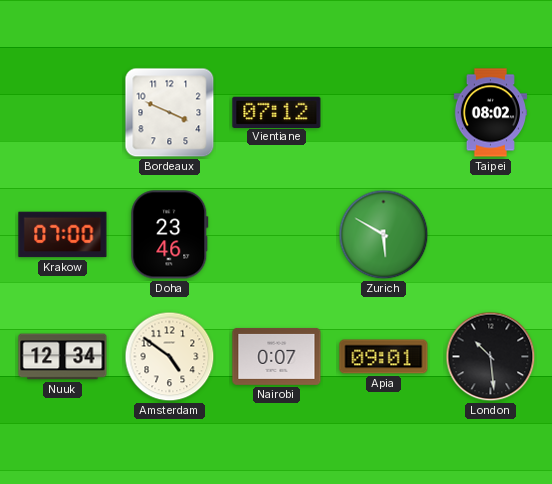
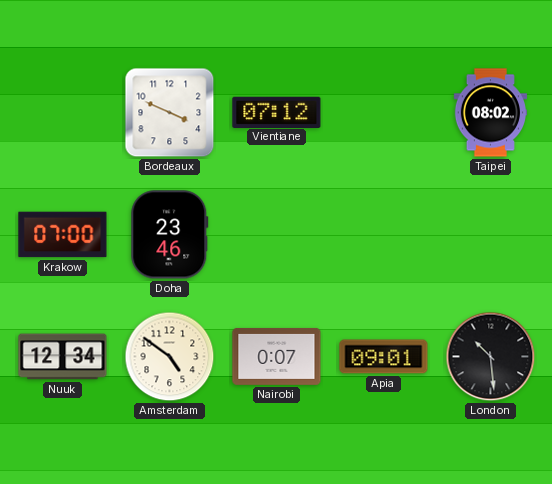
Zurich: 5:50 -> none (384, 235)
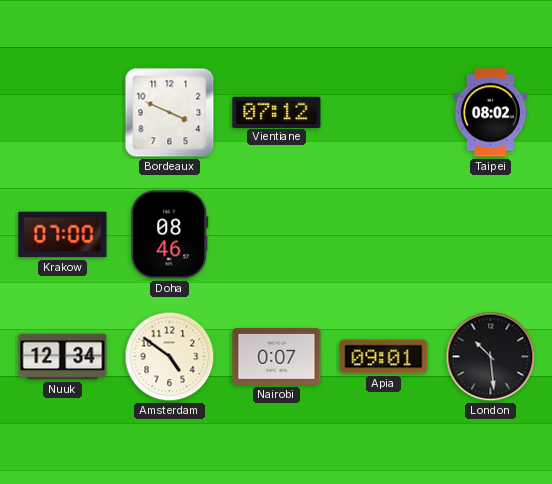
Doha: 23:46 -> 08:46 (170, 235)
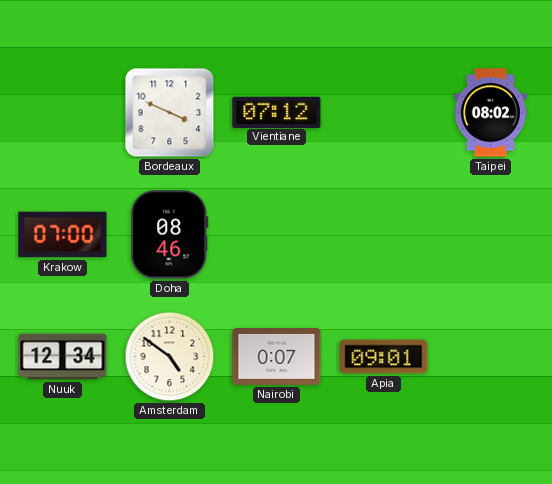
London: 10:29 -> none (491, 357)
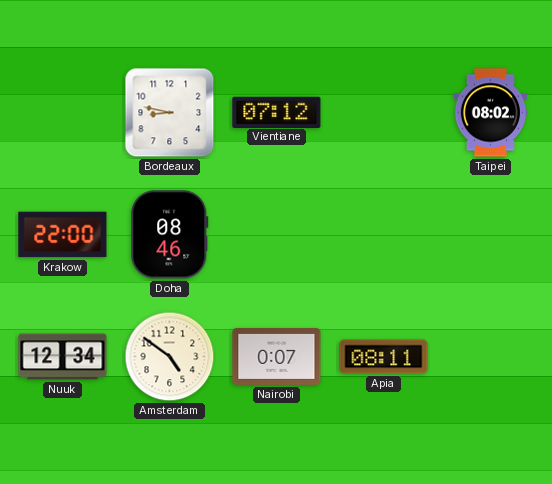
Bordeaux: 3:49 -> 8:47 (170, 113)
Krakow: 07:00 -> 22:00 (63, 235)
Apia: 09:01 -> 08:11 (384, 357)
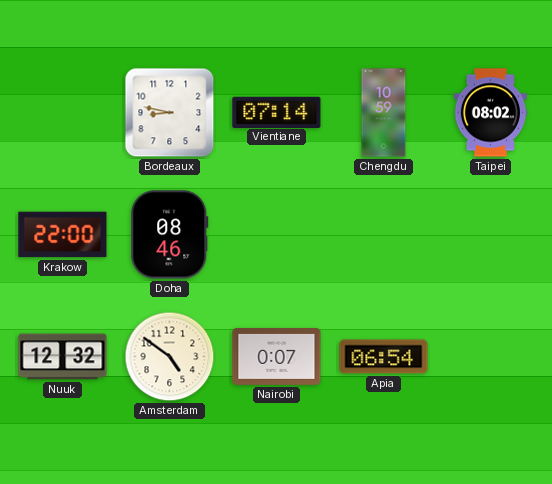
Vientiane: 07:12 -> 07:14 (277, 112)
Chengdu: none -> 10:59 (384, 113)
Nuuk: 12:34 -> 12:32 (63, 357)
Apia: 08:11 -> 06:54 (384, 357)
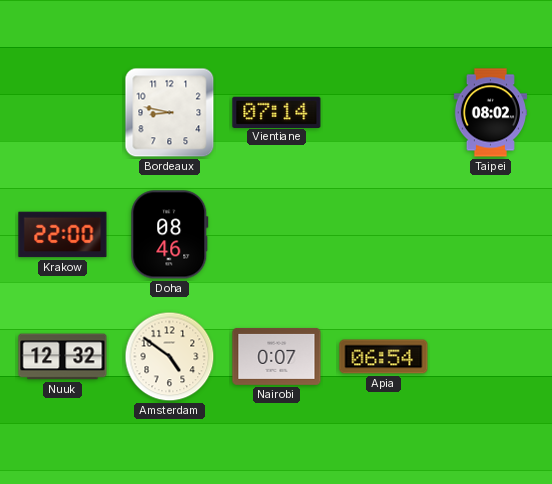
Chengdu: 10:59 -> none (384, 113)
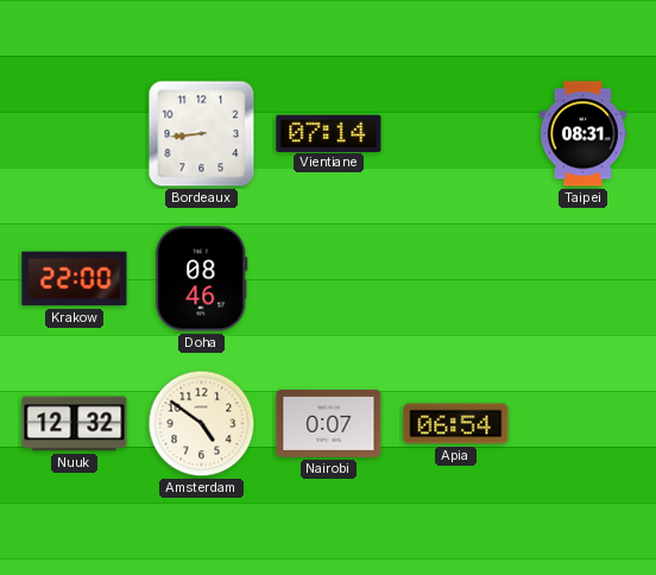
Bordeaux: 8:47 -> 8:44 (202, 134)
Taipei: 08:02 -> 08:31 (582, 134)
